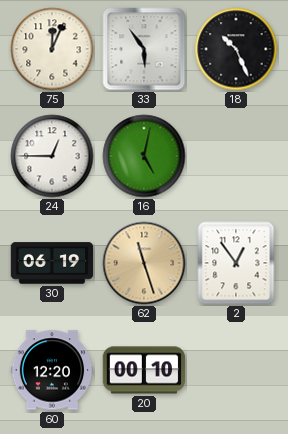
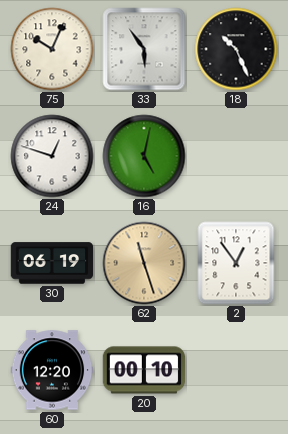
75: 12:04 -> 10:04 (52, 49)
24: 12:45 -> 12:48 (52, 156)
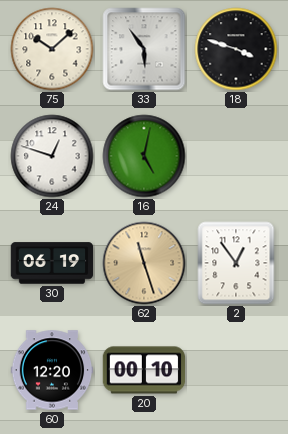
75: 10:04 -> 10:08 (52, 49)
18: 10:26 -> 3:48 (236, 49)
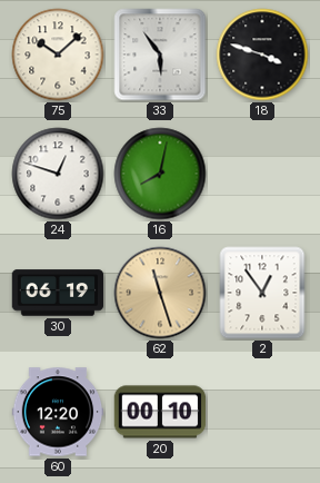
16: 5:02 -> 8:02 (160, 174)
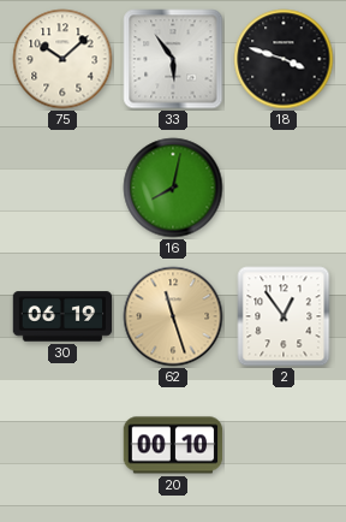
24: 12:48 -> none (58, 174)
60: 12:20 -> none (58, 412)
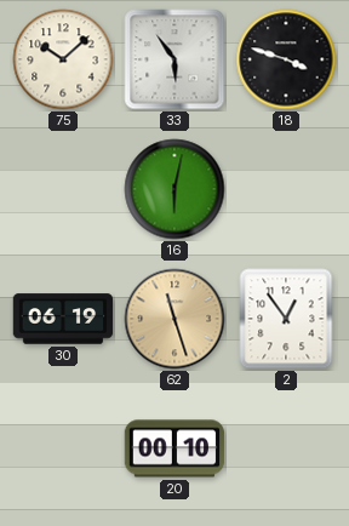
16: 8:02 -> 6:02 (174, 189)
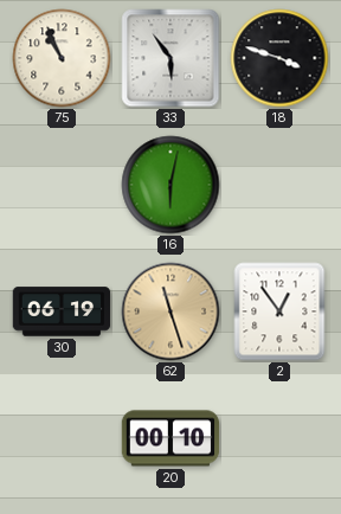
75: 10:08 -> 10:56 (62, 58)
